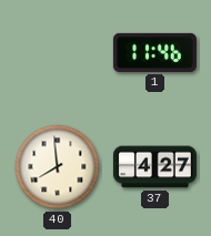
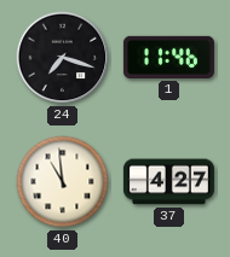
24: none -> 7:18 (63, 58)
40: 7:59 -> 10:59 (63, 182)
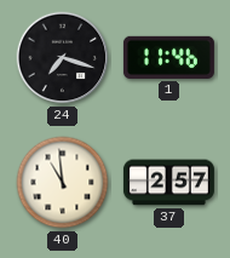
37: 4:27 -> 2:57 (168, 183)
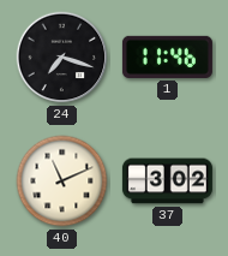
40: 10:59 -> 11:11 (62, 181)
37: 2:57 -> 3:02 (167, 181)
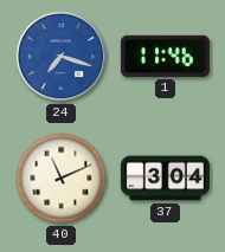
24 dial: black -> blue (62, 57)
37: 3:02 -> 3:04 (165, 179)
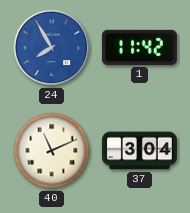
24: 7:18 -> 7:55 (52, 48)
1: 11:46 -> 11:42 (139, 47)
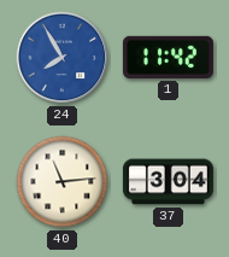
40: 11:11 -> 11:14 (63, 182)
